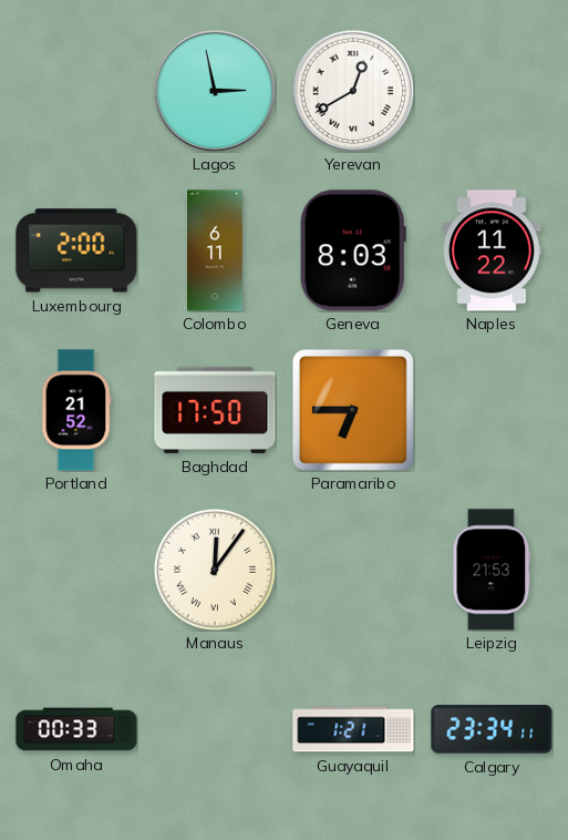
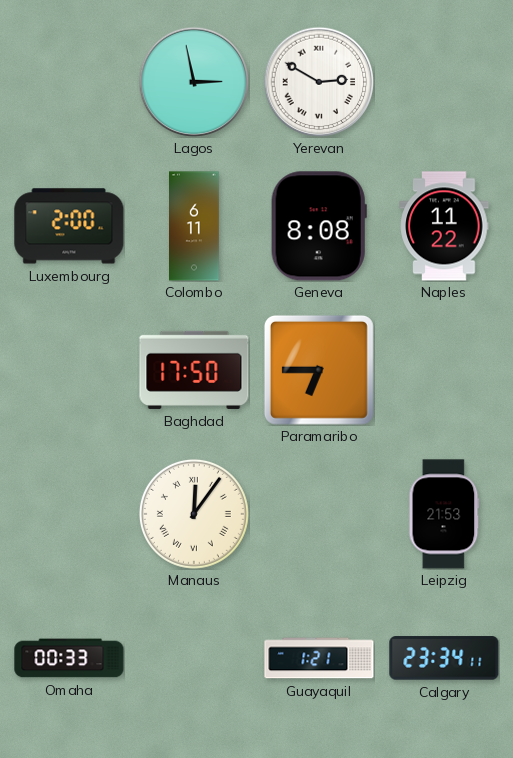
Yerevan: 12:40 -> 2:50 (319, 82)
Geneva: 8:03 -> 8:08 (319, 226)
Portland: 21:52 -> none (76, 410)
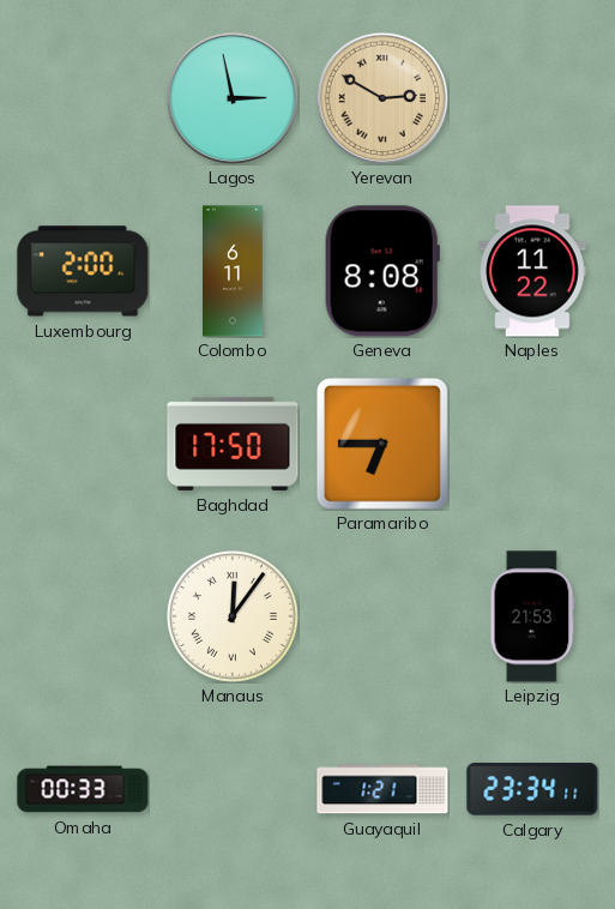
Yerevan dial: white -> champagne (382, 98)
